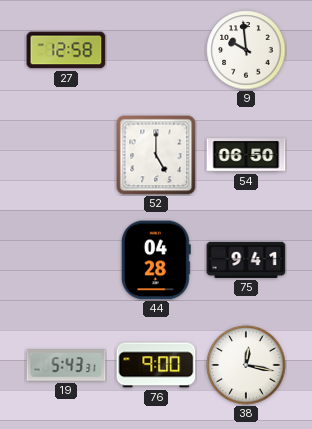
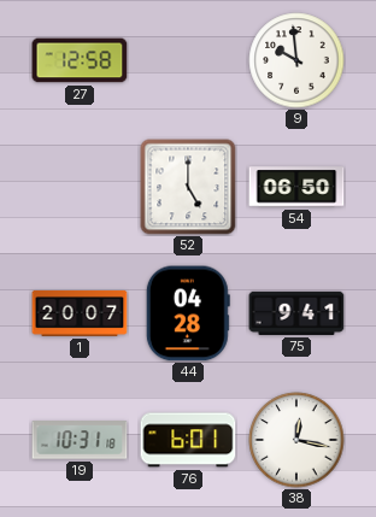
1: none -> 20:07 (80, 313)
19: 5:43 -> 10:31 (80, 440)
76: 9:00 -> 6:01 (188, 440)
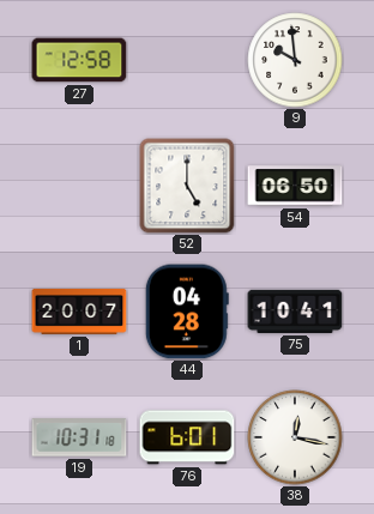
75: 9:41 -> 10:41 (295, 312)
